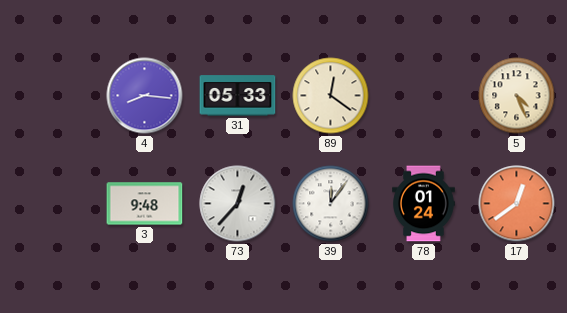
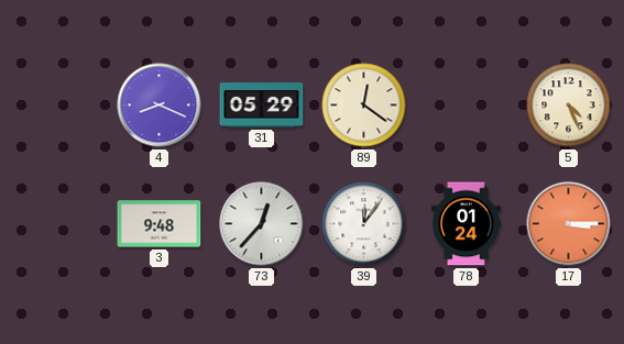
4: 8:16 -> 8:19 (160, 106)
31: 05:33 -> 05:29 (262, 106)
17: 12:39 -> 3:15 (569, 224)
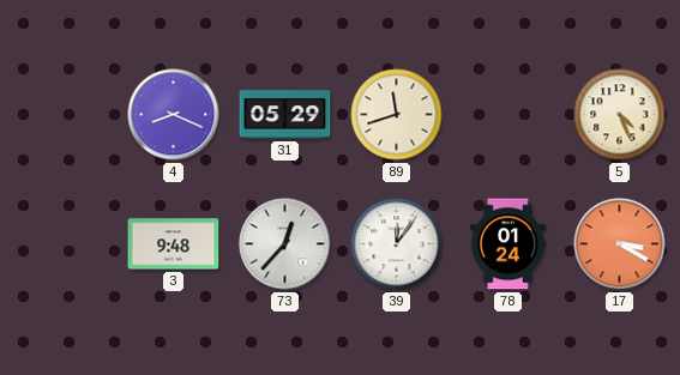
89: 12:21 -> 11:42 (397, 115)
17: 3:15 -> 3:20 (620, 244)
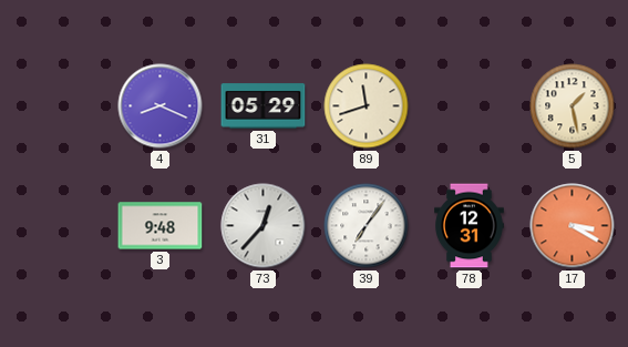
5: 4:26 -> 1:28 (573, 106)
39: 12:06 -> 7:06 (367, 226)
78: 01:24 -> 12:31 (470, 226)
